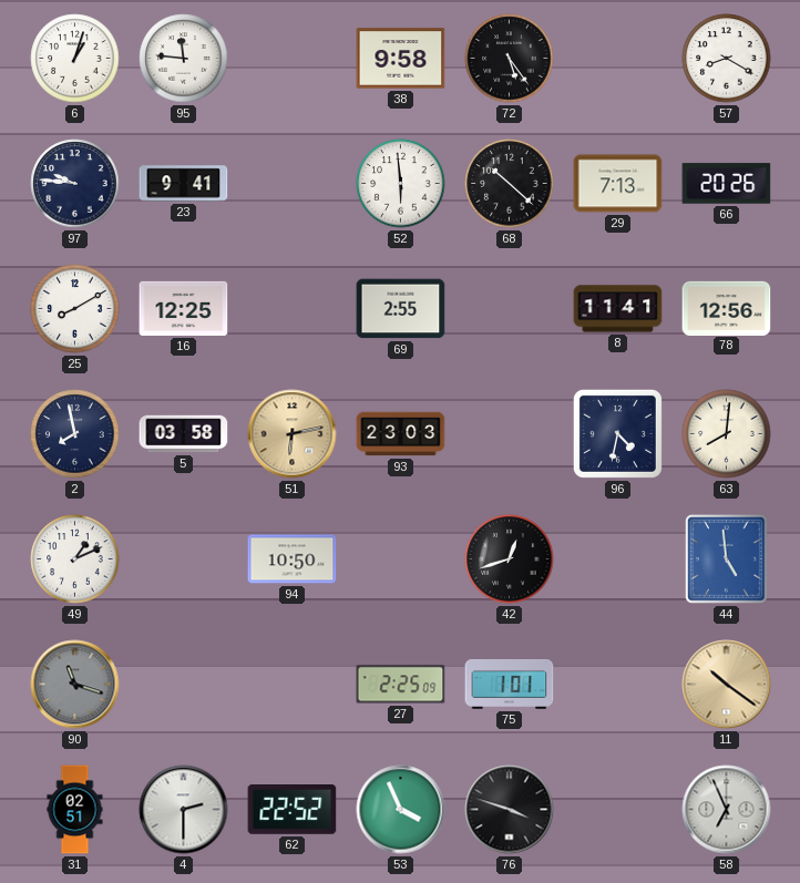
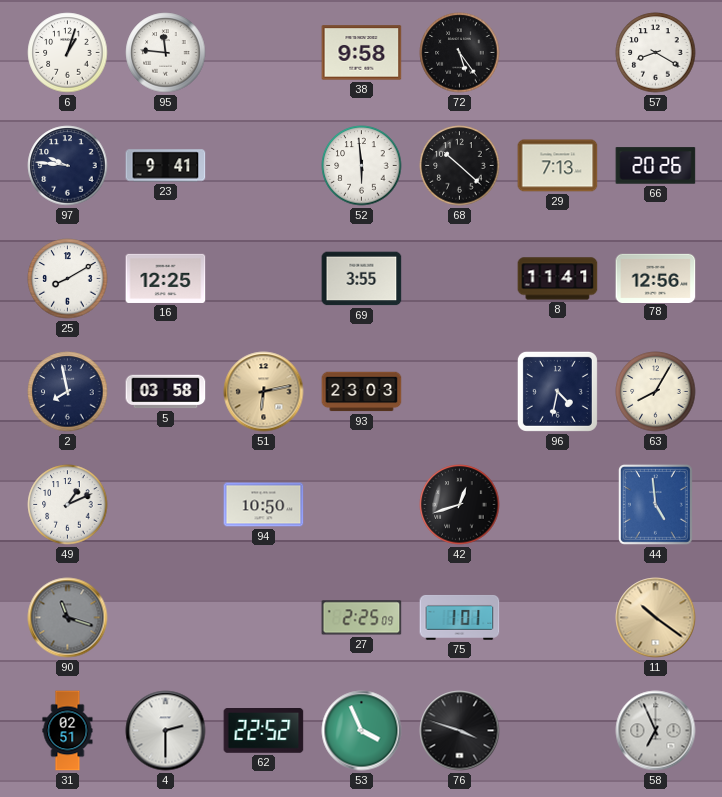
69: 2:55 -> 3:55 (362, 279)
63: 8:01 -> 8:05 (656, 392)
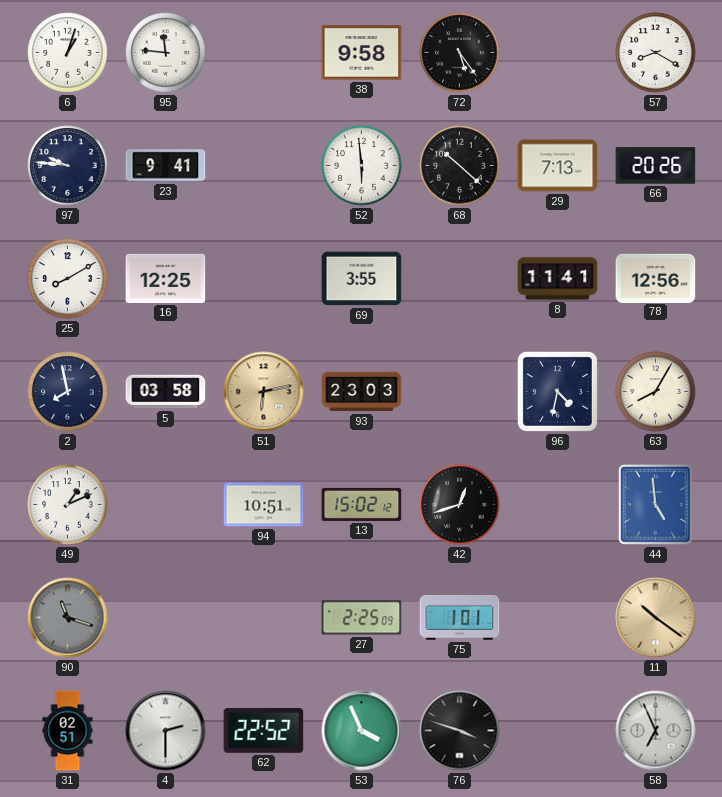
94: 10:50 -> 10:51 (264, 505)
13: none -> 15:02 (362, 504)
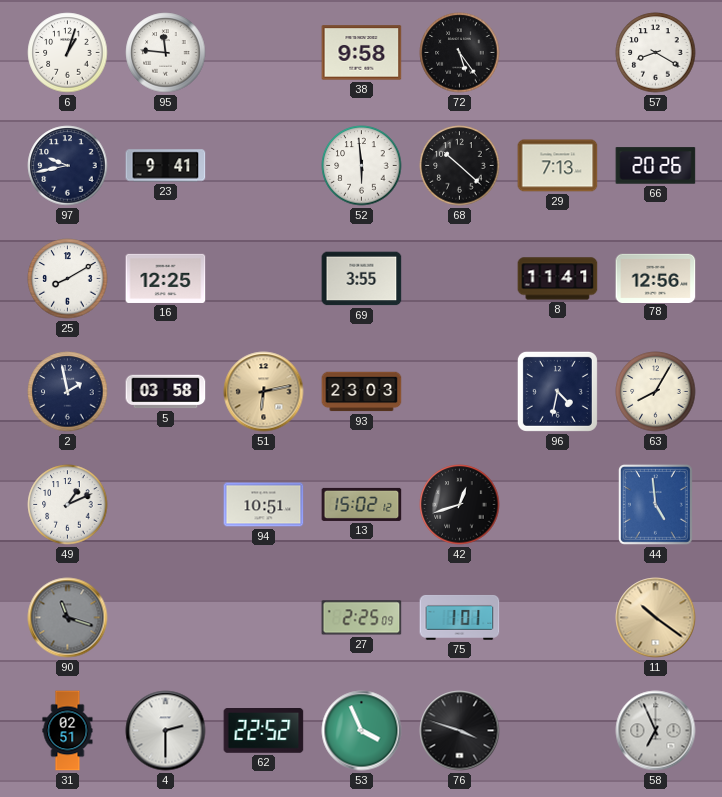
97: 9:46 -> 9:43 (68, 166)
2: 7:58 -> 1:58 (68, 392)
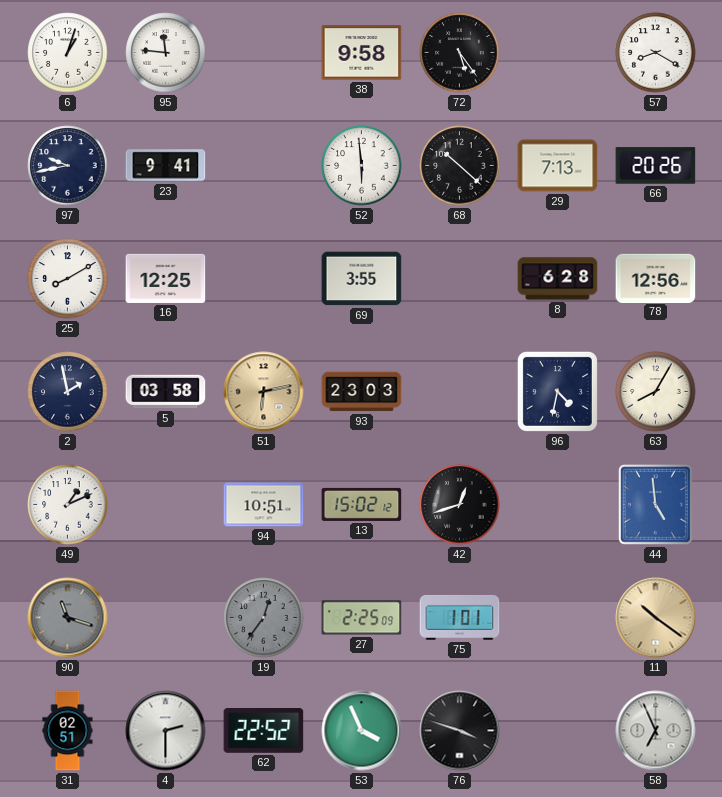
8: 11:41 -> 6:28 (558, 279)
19: none -> 12:36 (264, 618)
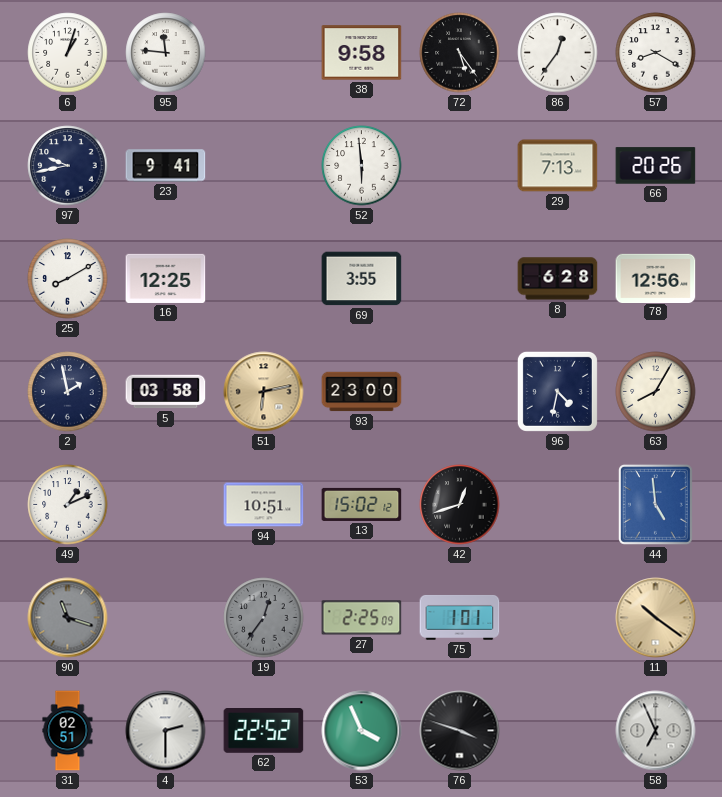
86: none -> 12:36 (558, 53)
68: 10:22 -> none (460, 166)
93: 23:03 -> 23:00 (362, 392)
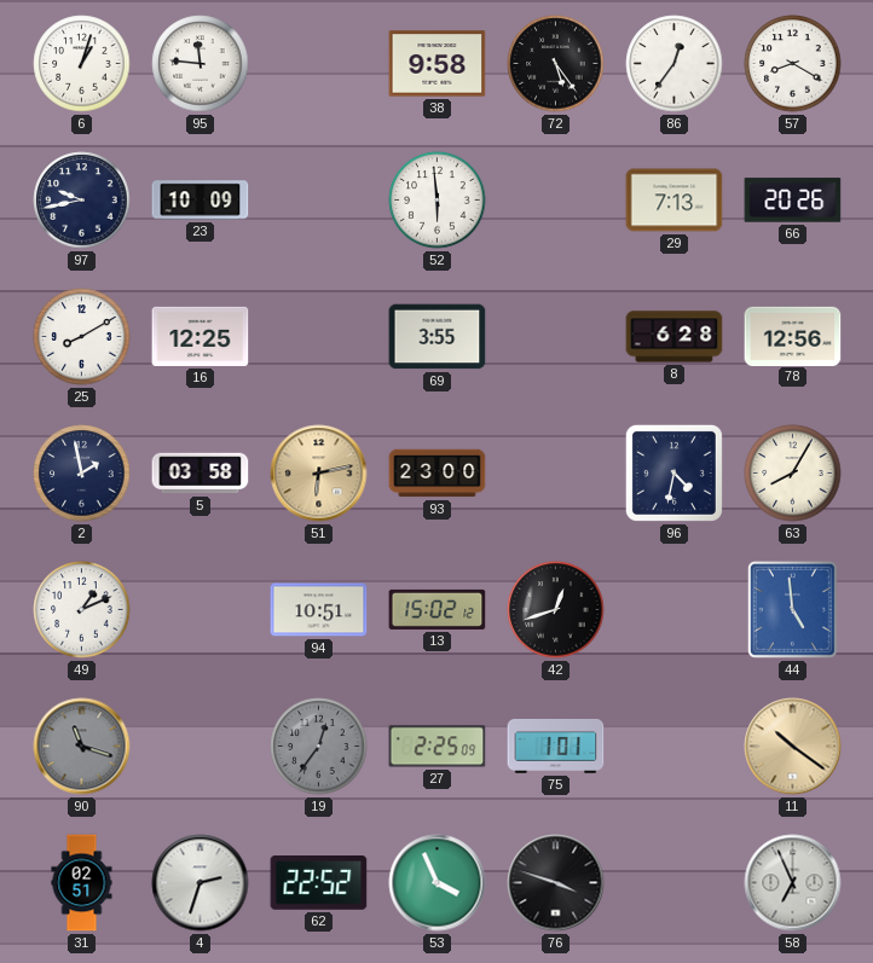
23: 9:41 -> 10:09 (201, 201)
4: 2:30 -> 2:33 (201, 883)
